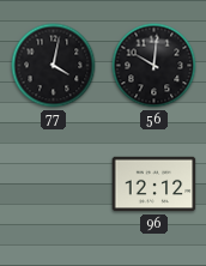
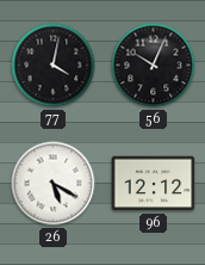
56: 10:01 -> 10:04 (154, 66)
26: none -> 5:20 (54, 184)
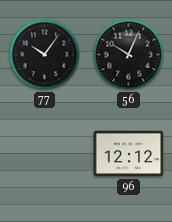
77: 4:02 -> 10:06 (45, 55)
26: 5:20 -> none (54, 184)
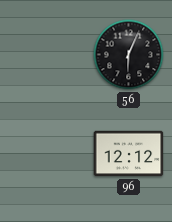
77: 10:06 -> none (45, 55)
56: 10:04 -> 6:04 (129, 55)
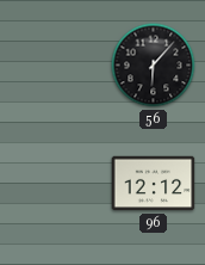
56: 6:04 -> 6:07 (154, 66)
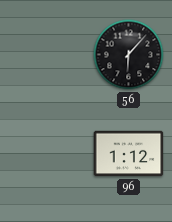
96: 12:12 -> 1:12 (129, 154)
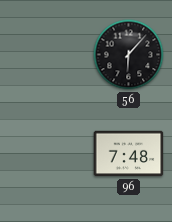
96: 1:12 -> 7:48 (129, 154)
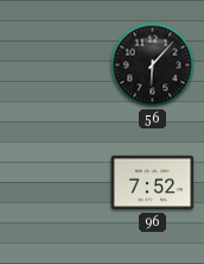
96: 7:48 -> 7:52 (153, 183)
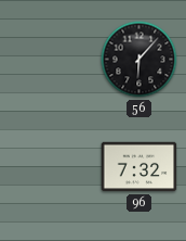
96: 7:52 -> 7:32 (139, 167)
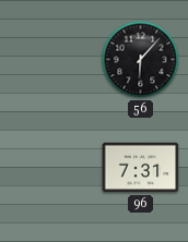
96: 7:32 -> 7:31 (141, 168)
